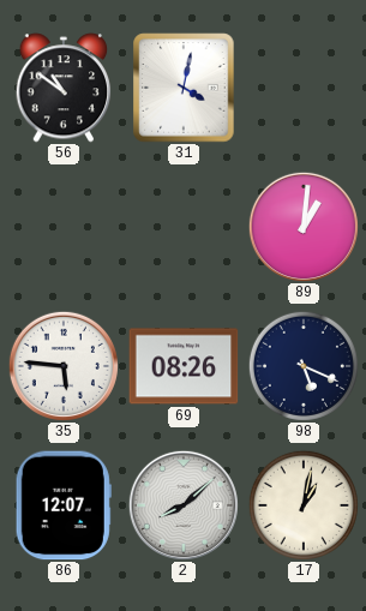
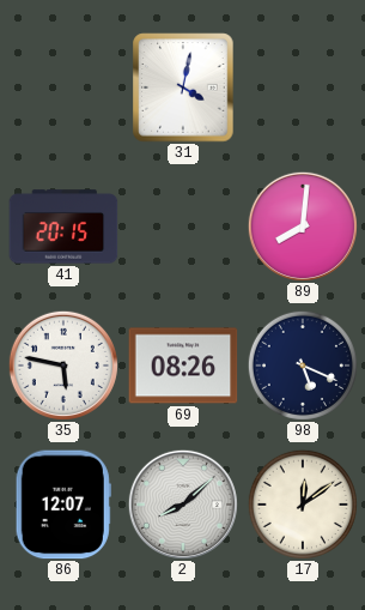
56: 10:51 -> none (64, 88)
41: none -> 20:15 (63, 227)
89: 1:01 -> 8:01 (303, 227)
35: 5:46 -> 5:47 (63, 366)
17: 1:02 -> 12:09 (303, 505)
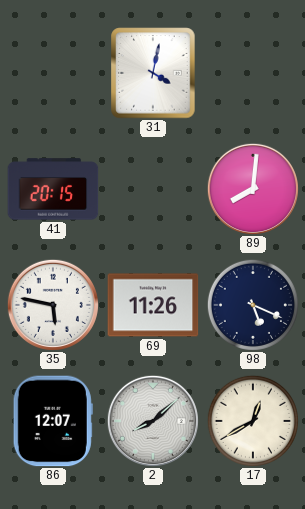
69: 08:26 -> 11:26 (153, 305)
17: 12:09 -> 12:40 (253, 421)
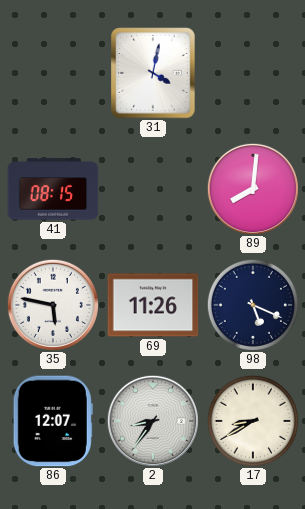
41: 20:15 -> 08:15 (53, 189)
2: 8:08 -> 8:36 (153, 421)
17: 12:40 -> 8:40 (253, 421)
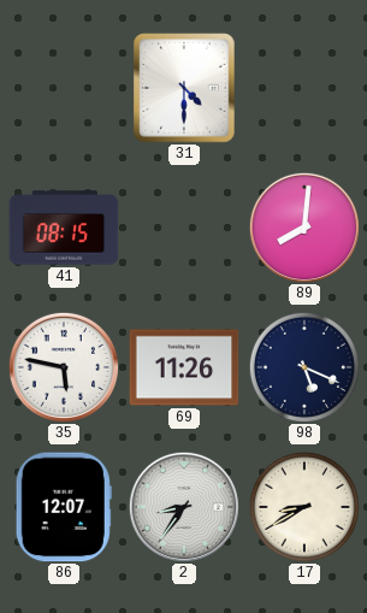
31: 4:02 -> 4:30 (184, 88)
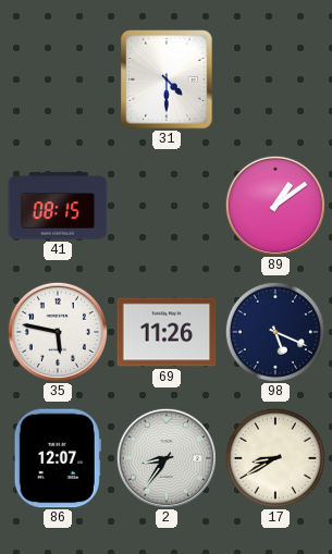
89: 8:01 -> 1:09 (275, 206)
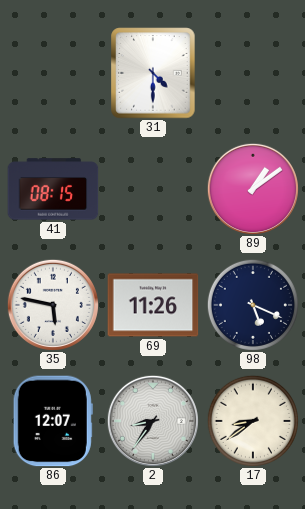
17: 8:40 -> 8:39 (253, 421)
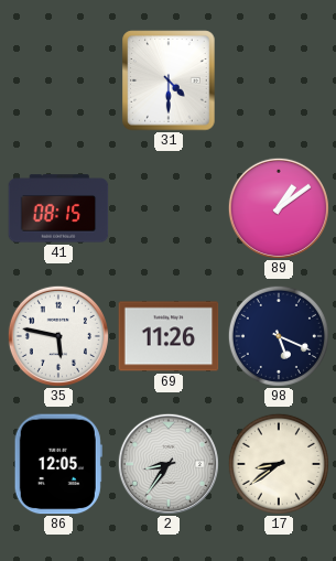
86: 12:07 -> 12:05 (58, 464)
